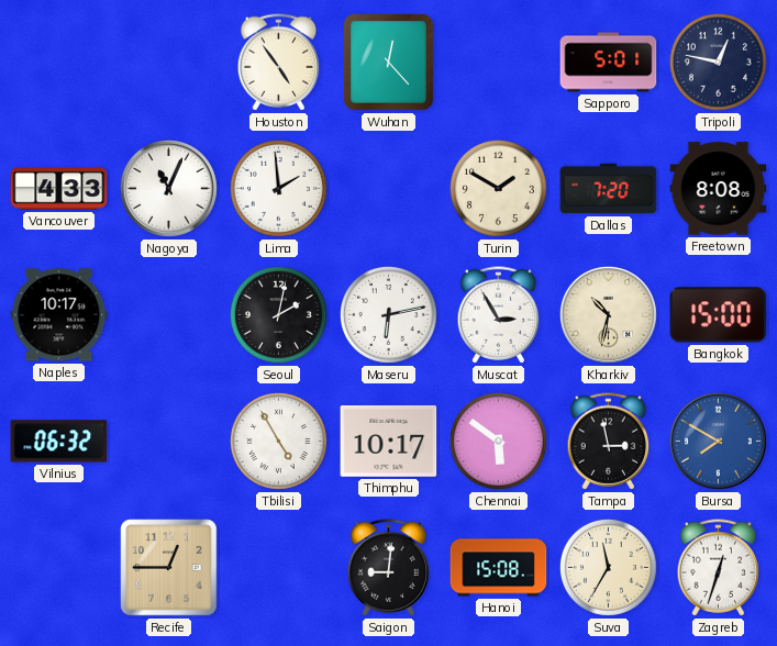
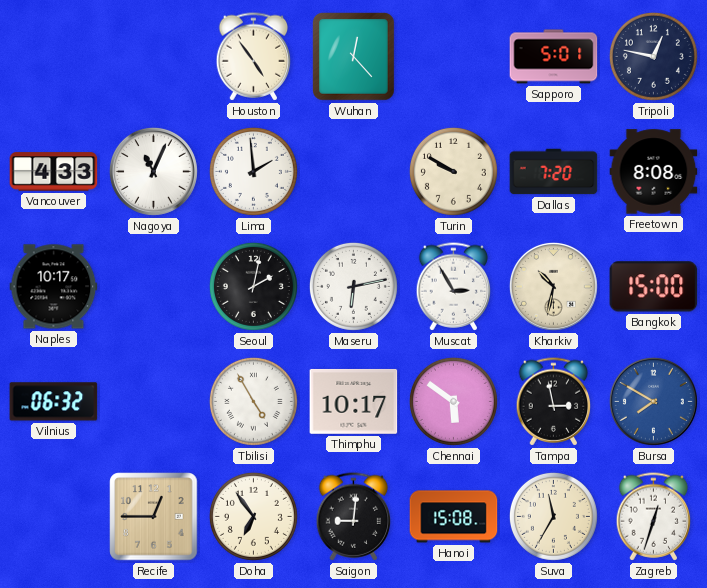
Turin: 1:50 -> 9:50 (453, 171)
Doha: none -> 6:54 (253, 516)
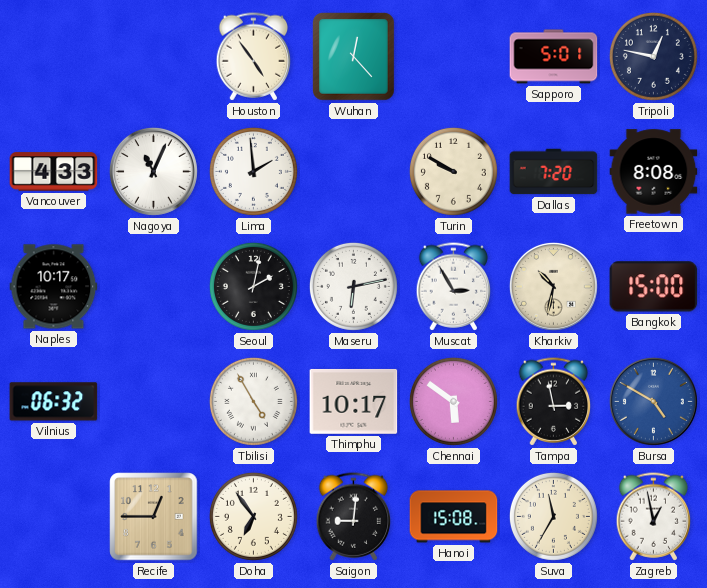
Bursa: 7:50 -> 4:50 (653, 401)
Zagreb: 12:33 -> 12:58 (654, 517)
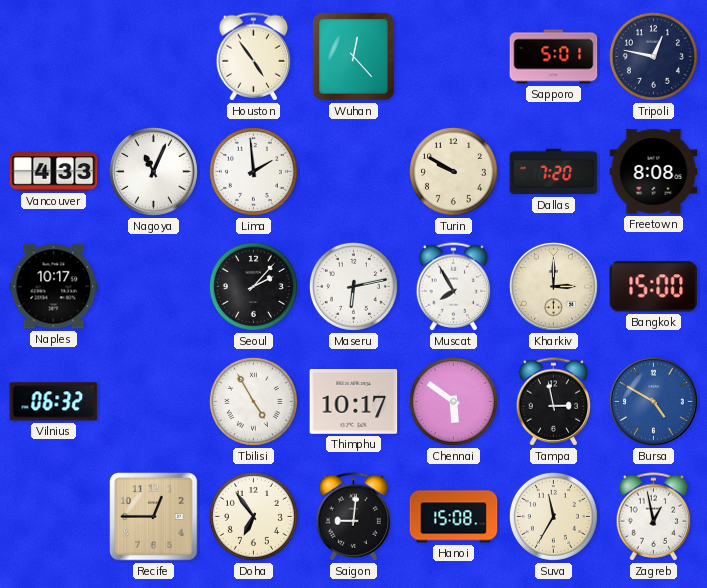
Seoul: 2:02 -> 2:07 (253, 286)
Muscat: 2:55 -> 7:55 (454, 287)
Kharkiv: 10:32 -> 3:00 (553, 286)
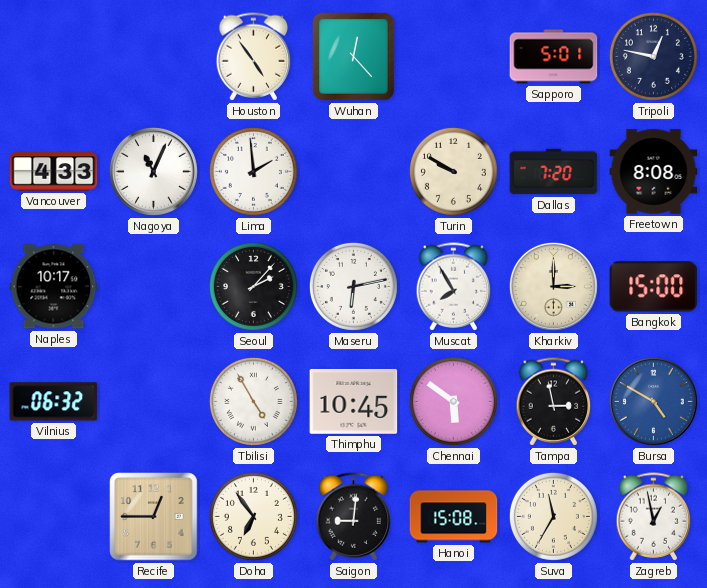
Thimphu: 10:17 -> 10:45 (354, 401)
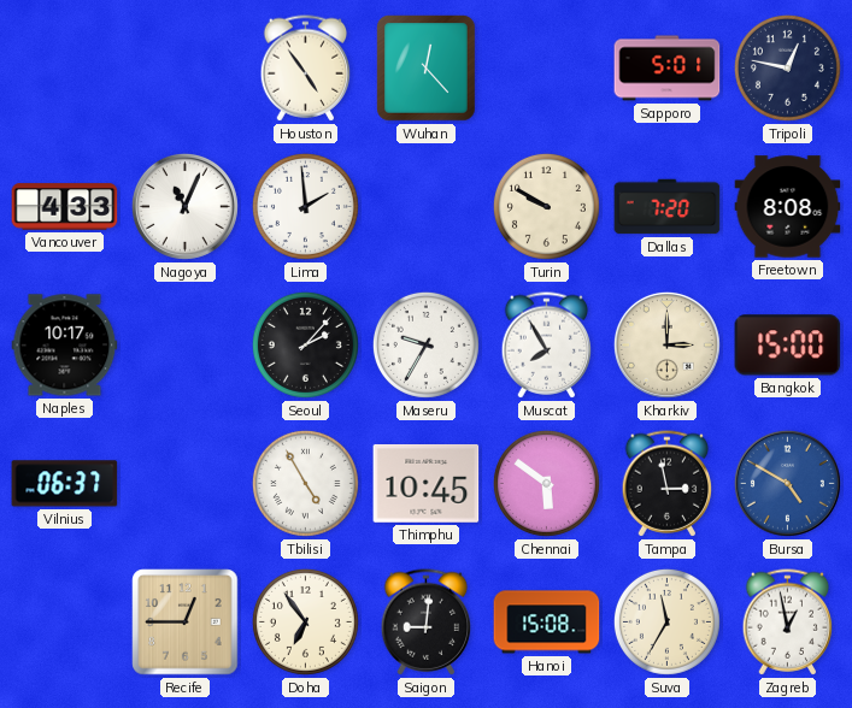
Maseru: 6:13 -> 9:35 (425, 344)
Vilnius: 06:32 -> 06:37 (65, 484)
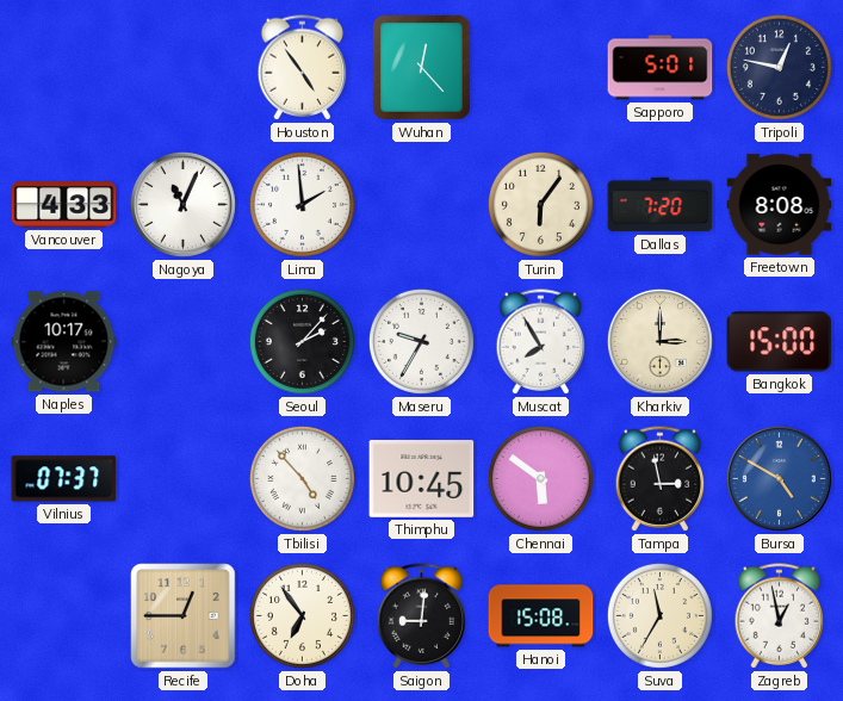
Turin: 9:50 -> 6:06 (540, 204)
Vilnius: 06:37 -> 07:37 (64, 479)
Tbilisi: 4:55 -> 4:53 (302, 478)
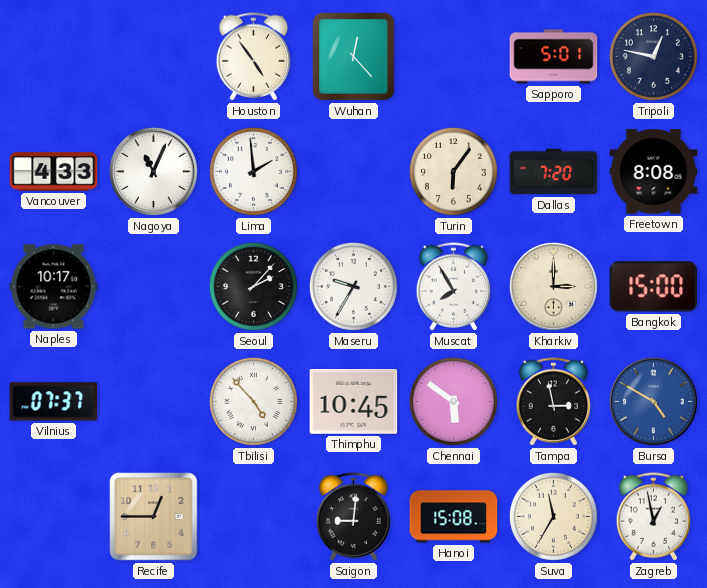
Doha: 6:54 -> none (302, 615)
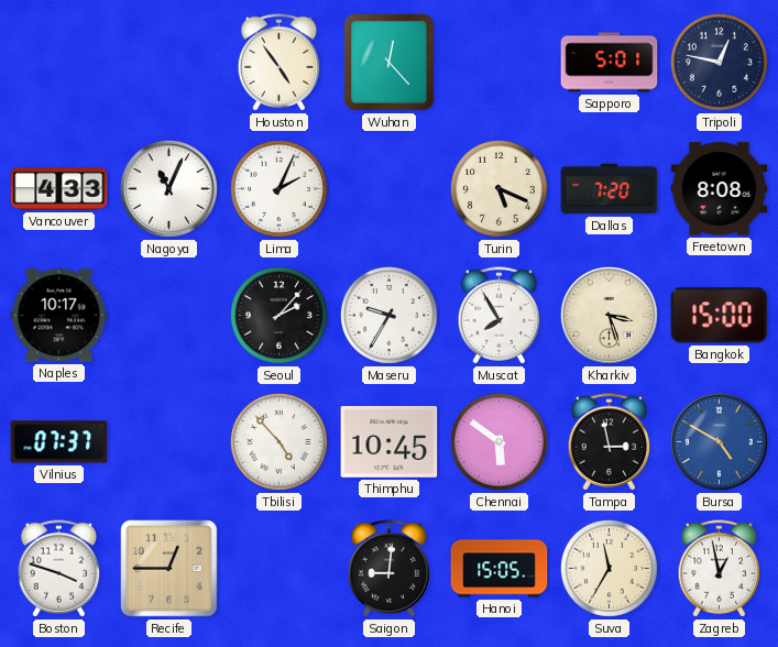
Lima: 1:59 -> 2:04 (278, 188)
Turin: 6:06 -> 5:19 (498, 188)
Kharkiv: 3:00 -> 3:27 (609, 315)
Boston: none -> 3:48 (59, 569)
Hanoi: 15:08 -> 15:05 (500, 569)
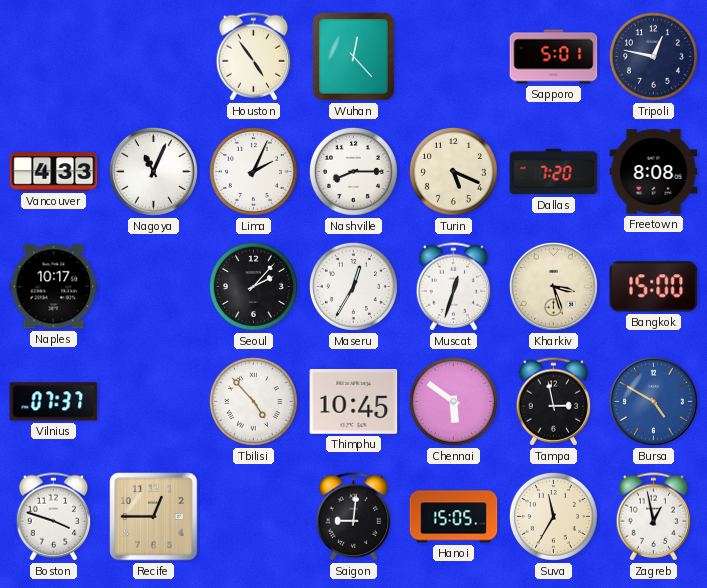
Nashville: none -> 8:15 (353, 171)
Maseru: 9:35 -> 12:35 (353, 286)
Muscat: 7:55 -> 12:33 (454, 287)
